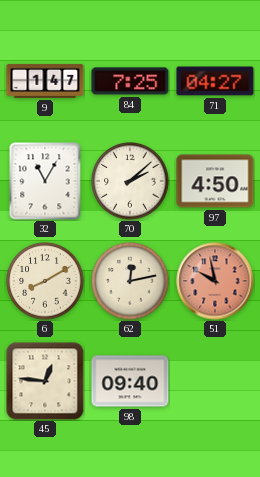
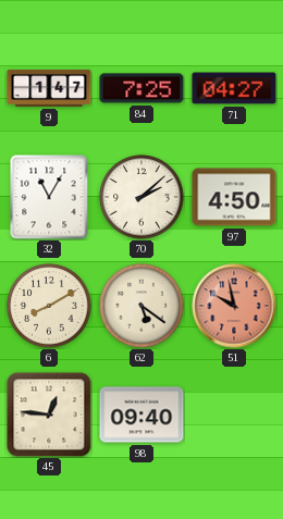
62: 12:13 -> 5:21 (141, 306)
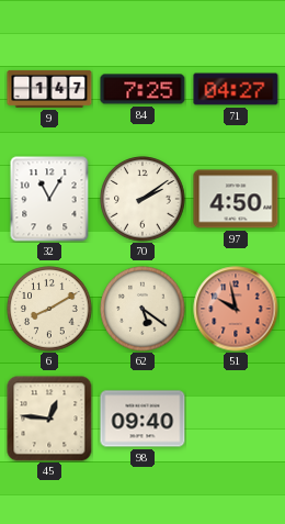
70: 2:08 -> 2:09 (142, 199)
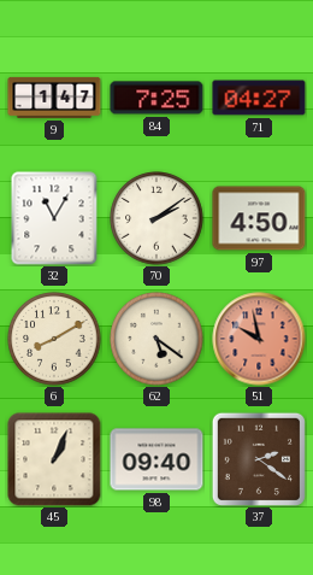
45: 12:46 -> 1:04 (54, 459)
37: none -> 2:21 (259, 459)
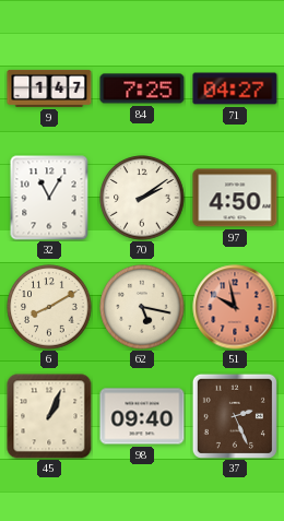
62: 5:21 -> 5:17 (142, 307)
37: 2:21 -> 2:26 (235, 416)
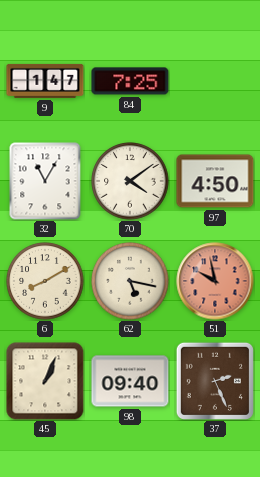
71: 04:27 -> none (235, 88)
70: 2:09 -> 4:09 (130, 181)
